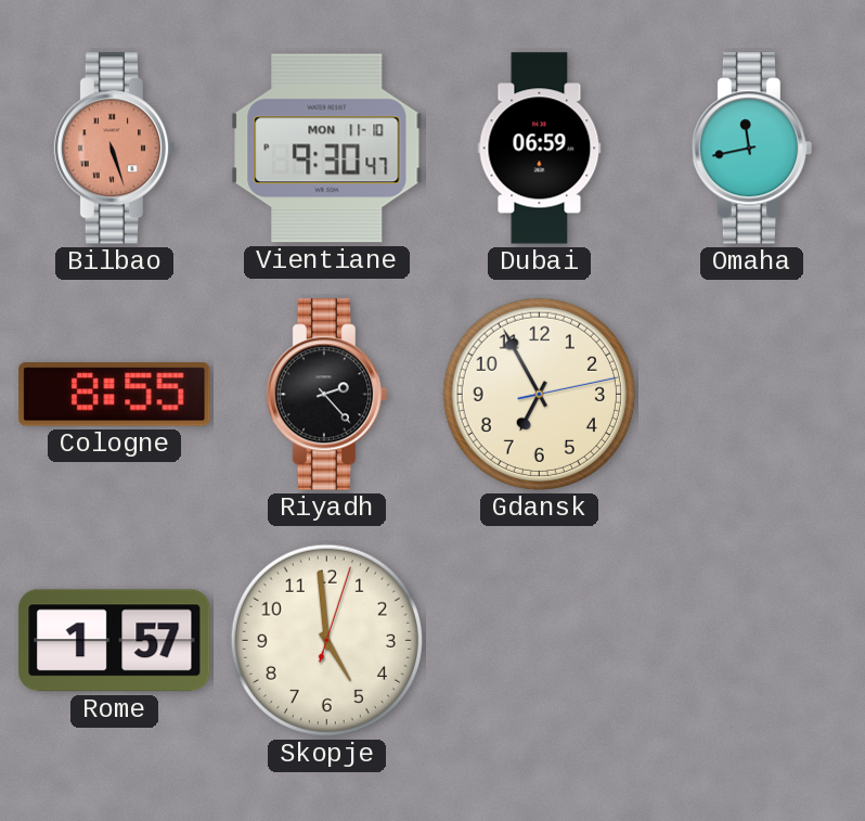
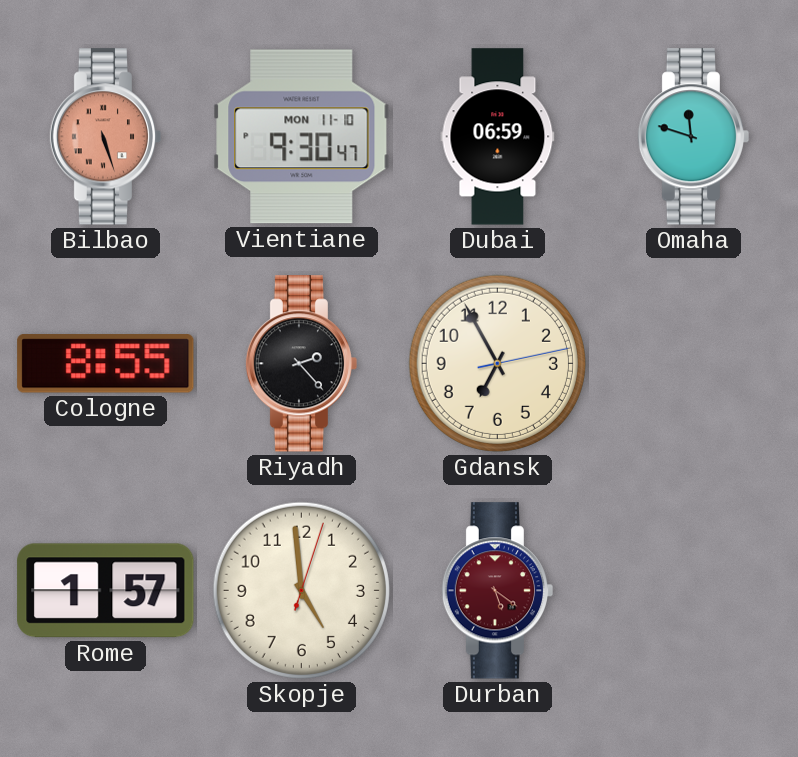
Omaha: 11:43 -> 11:48 (694, 137)
Durban: none -> 5:21 (498, 591)
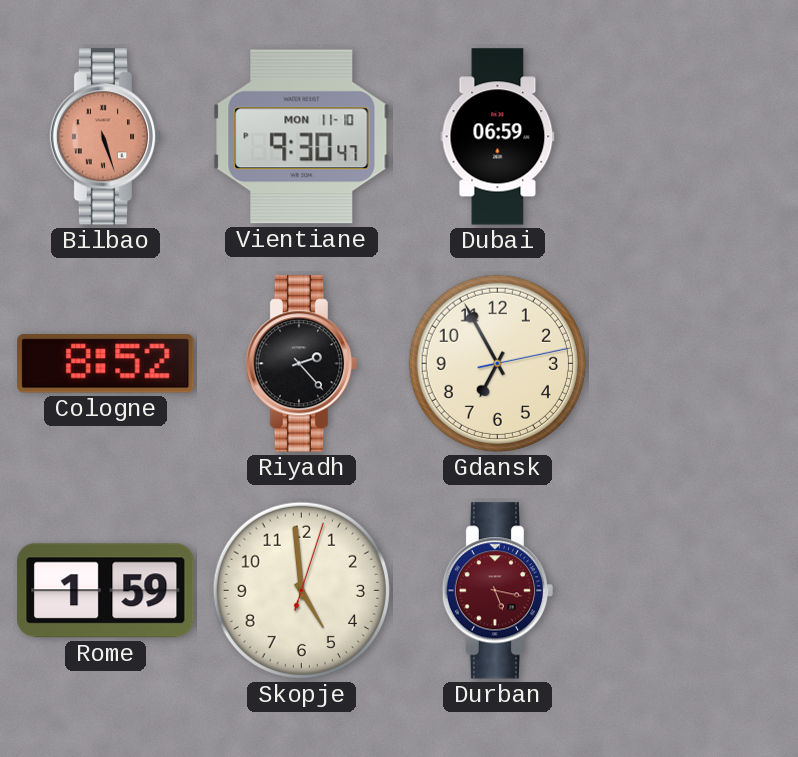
Omaha: 11:48 -> none (694, 137)
Cologne: 8:55 -> 8:52 (106, 364)
Rome: 1:57 -> 1:59 (106, 591)
Durban: 5:21 -> 5:17 (498, 591)
